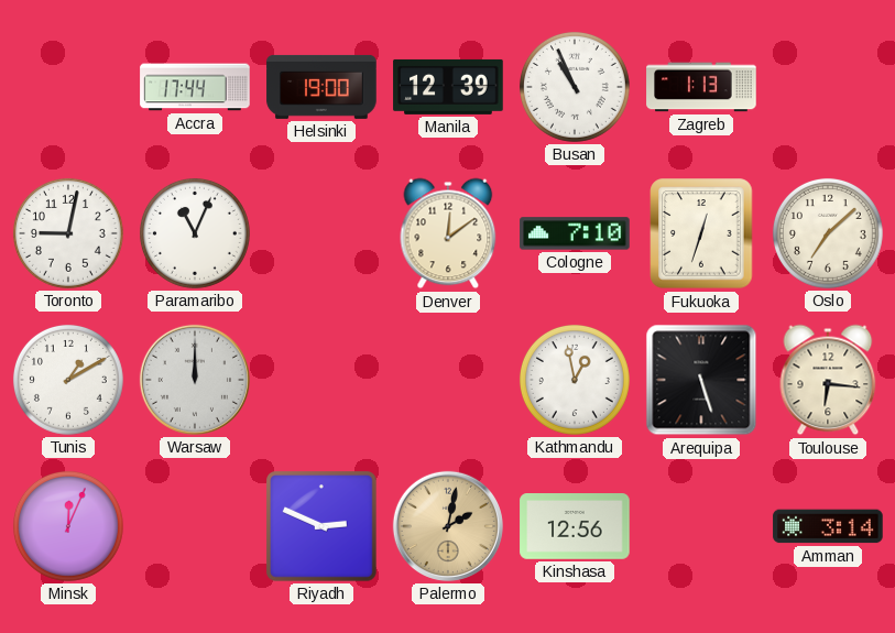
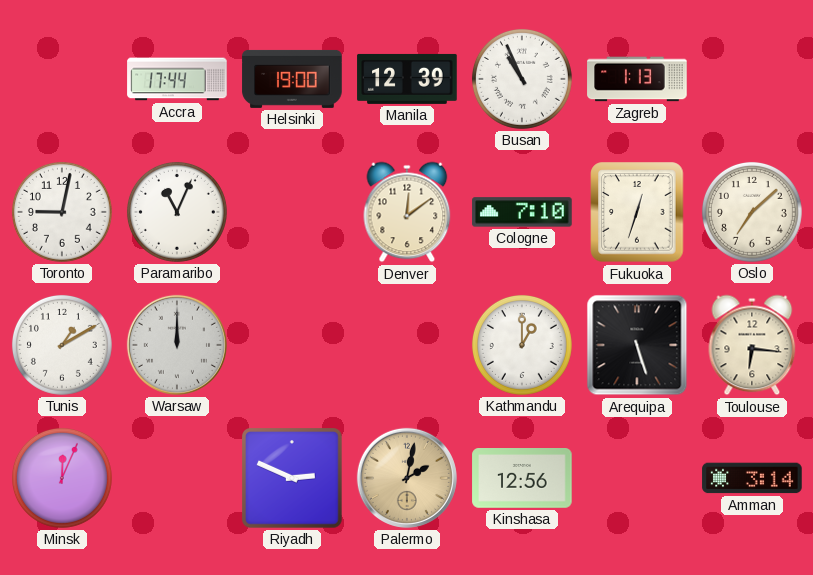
Kathmandu: 12:58 -> 1:00 (522, 345)
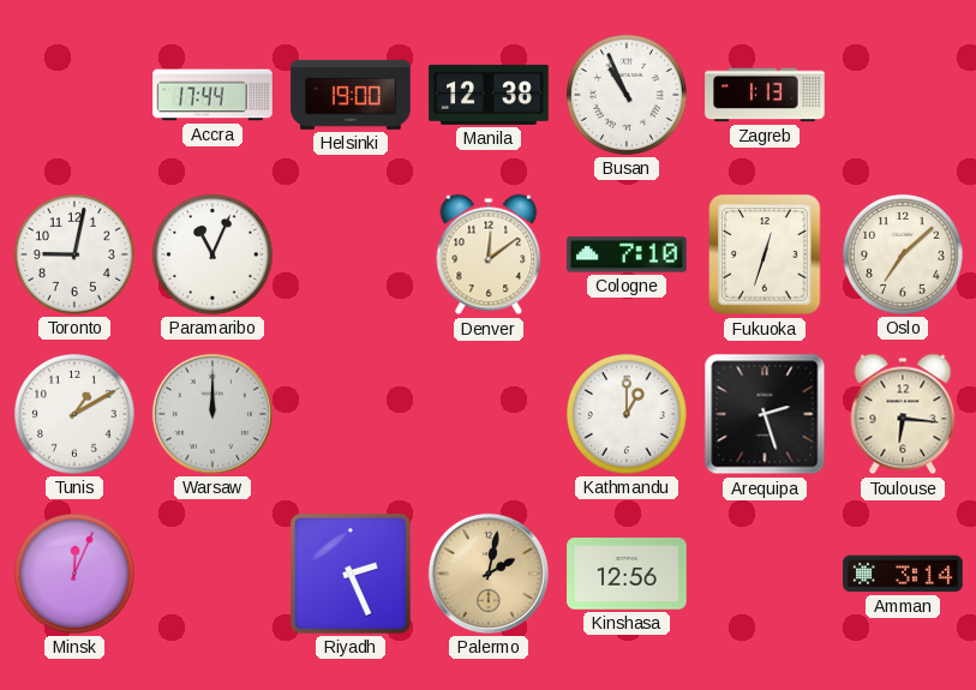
Manila: 12:39 -> 12:38 (489, 95)
Arequipa: 5:27 -> 2:27 (765, 414)
Riyadh: 2:49 -> 2:26 (351, 574)
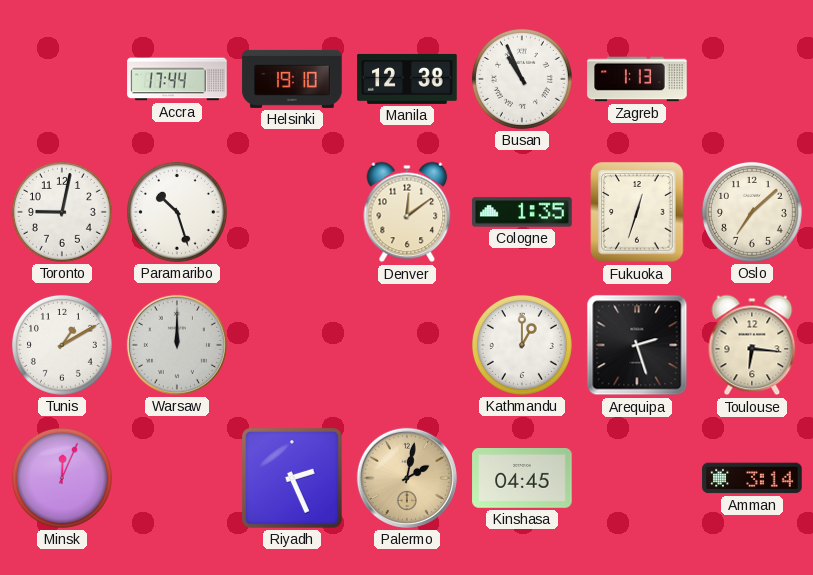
Helsinki: 19:00 -> 19:10 (292, 79)
Paramaribo: 11:04 -> 10:27 (177, 212)
Cologne: 7:10 -> 1:35 (522, 212)
Kinshasa: 12:56 -> 04:45 (522, 479)
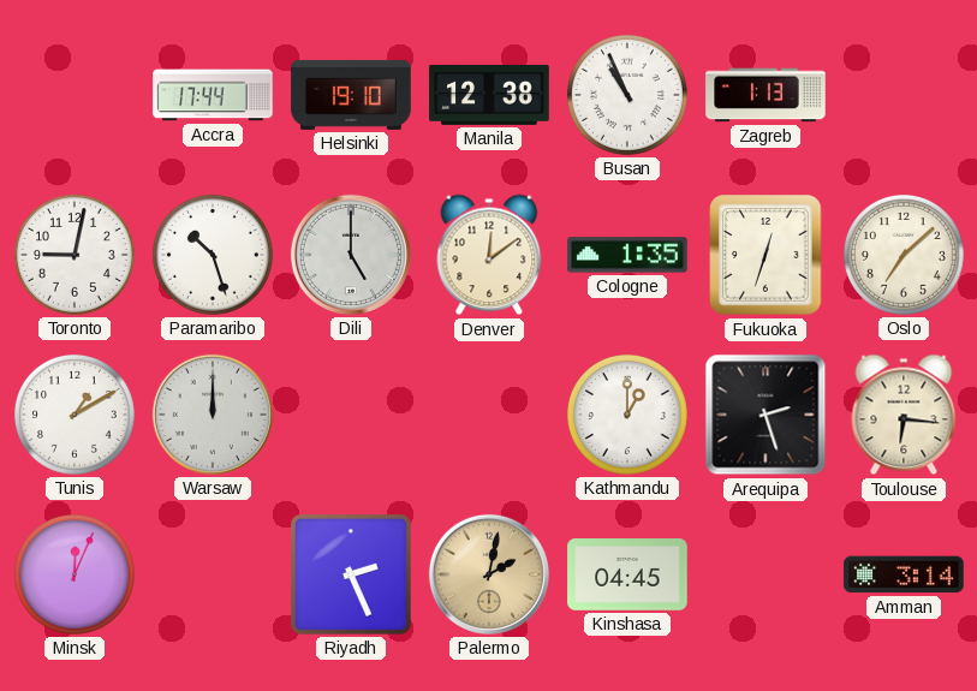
Dili: none -> 5:00 (351, 255)
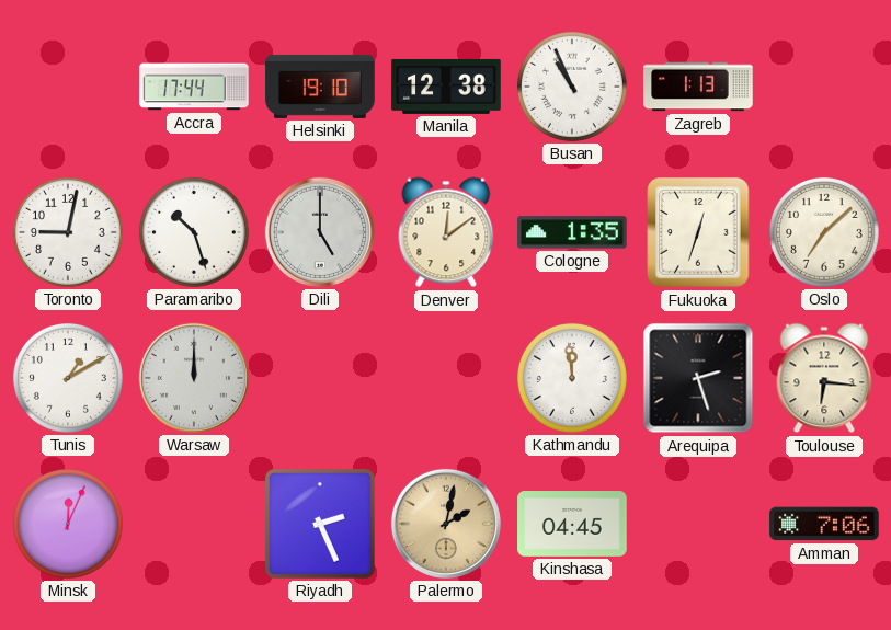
Kathmandu: 1:00 -> 11:59 (572, 378)
Amman: 3:14 -> 7:06 (824, 524)
